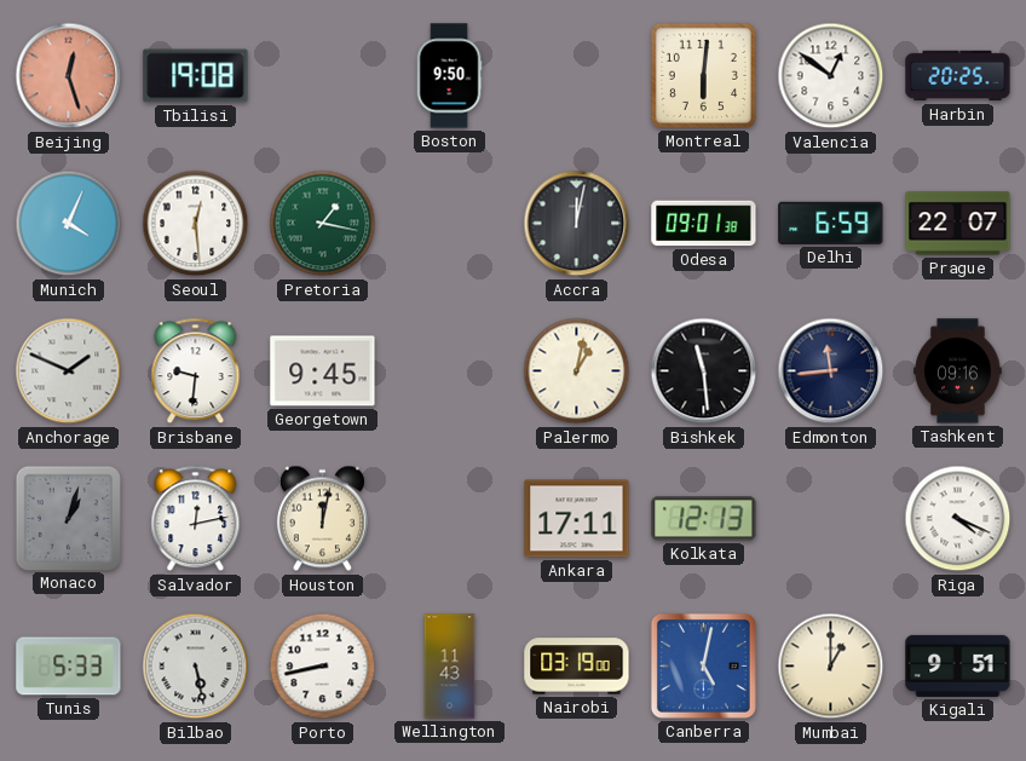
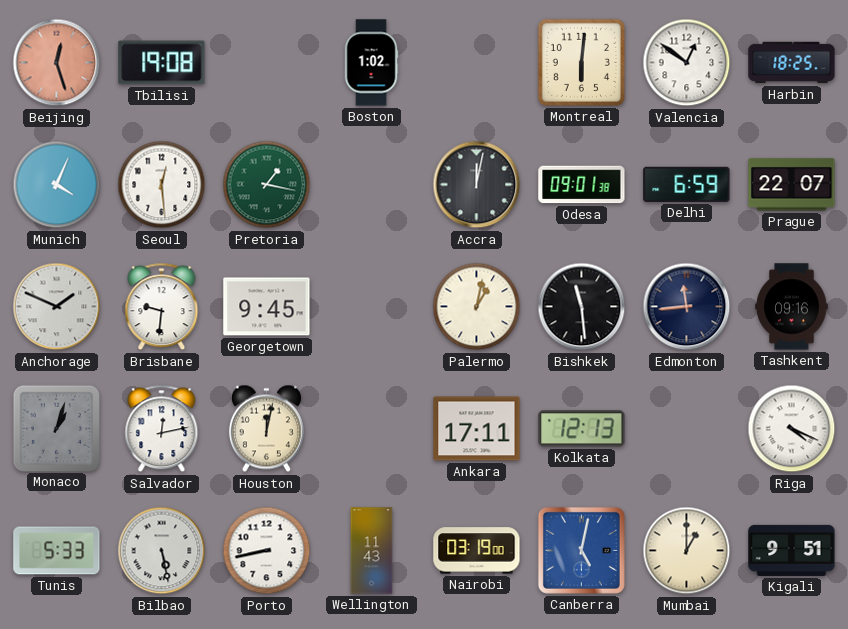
Boston: 9:50 -> 1:02 (371, 63)
Harbin: 20:25 -> 18:25 (792, 63)
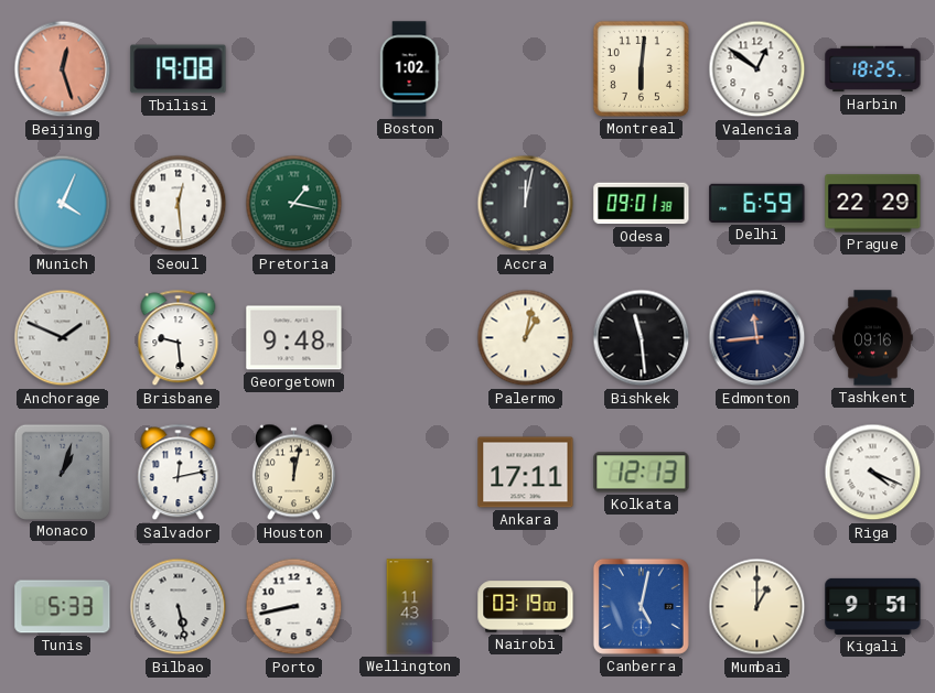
Prague: 22:07 -> 22:29 (873, 204)
Brisbane: 9:31 -> 9:29 (179, 338)
Georgetown: 9:45 -> 9:48 (294, 338)
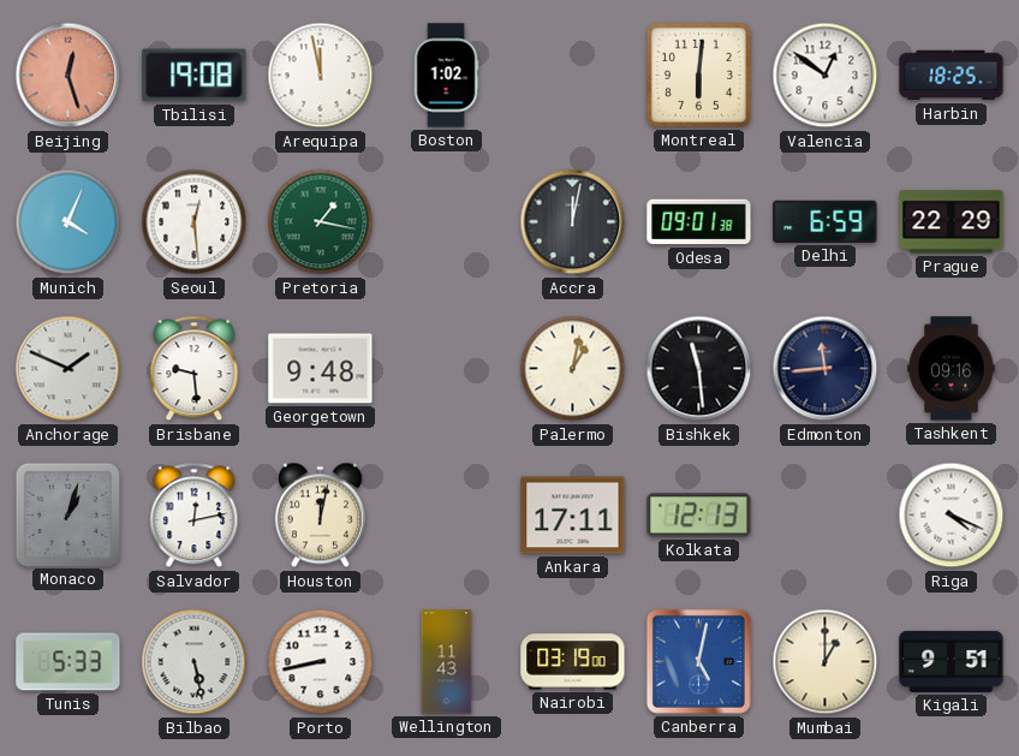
Arequipa: none -> 11:58 (321, 76)
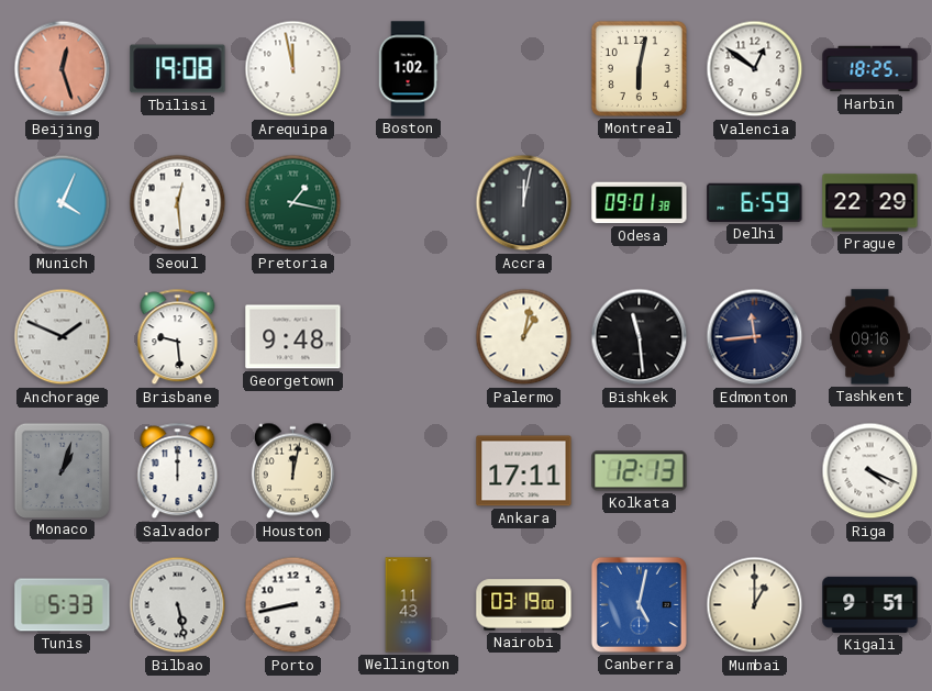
Montreal: 6:01 -> 6:02 (639, 68)
Salvador: 12:13 -> 12:00 (178, 471)
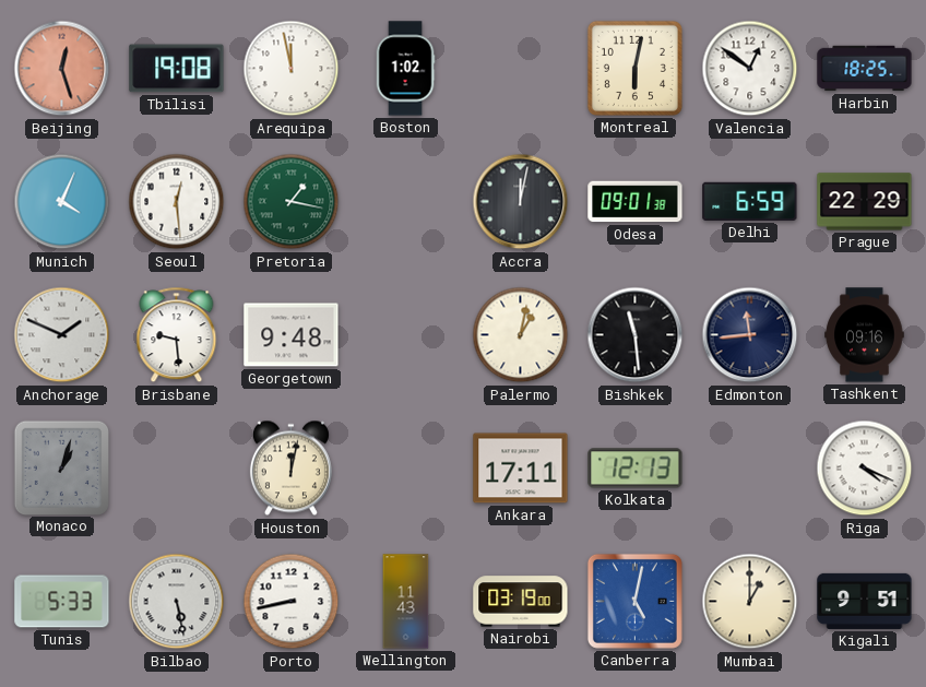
Salvador: 12:00 -> none (178, 471)
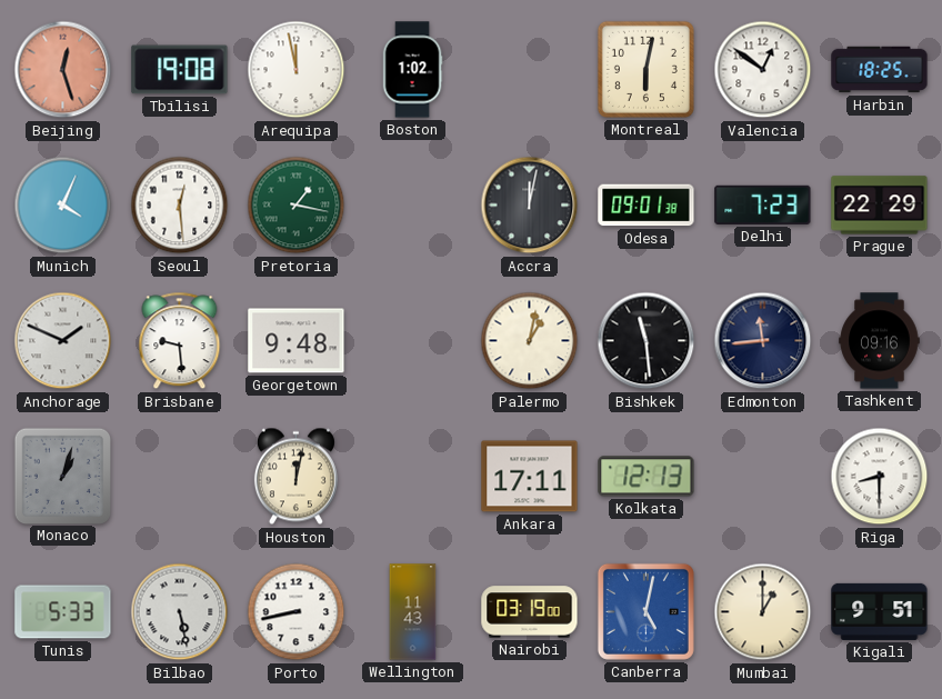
Delhi: 6:59 -> 7:23 (763, 204)
Riga: 4:19 -> 8:30 (880, 477)
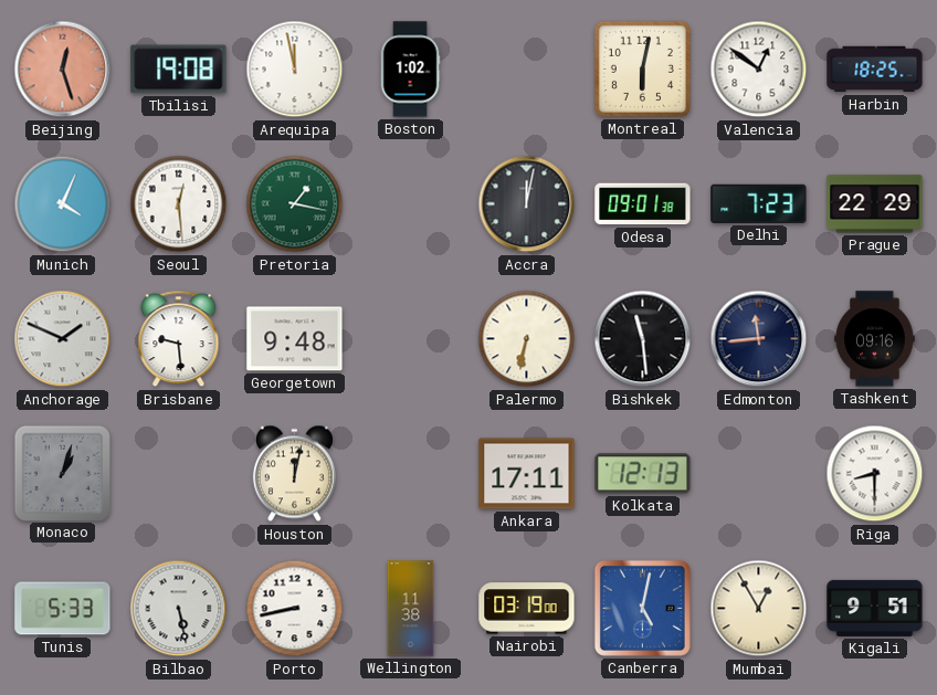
Palermo: 1:02 -> 6:32 (527, 339)
Wellington: 11:43 -> 11:38 (411, 609)
Mumbai: 1:00 -> 12:55 (759, 609)
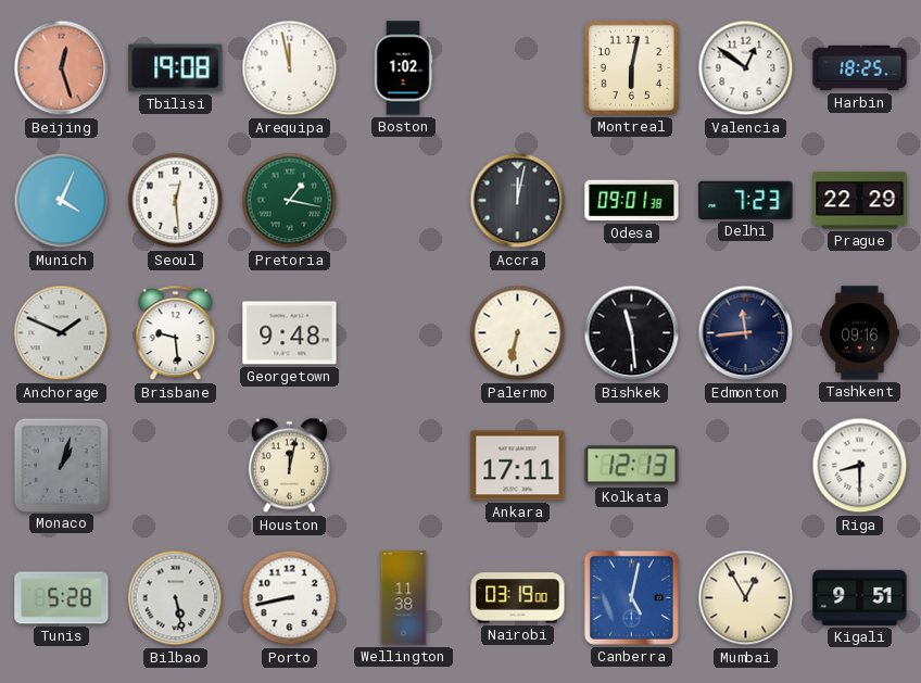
Tunis: 5:33 -> 5:28 (62, 598)
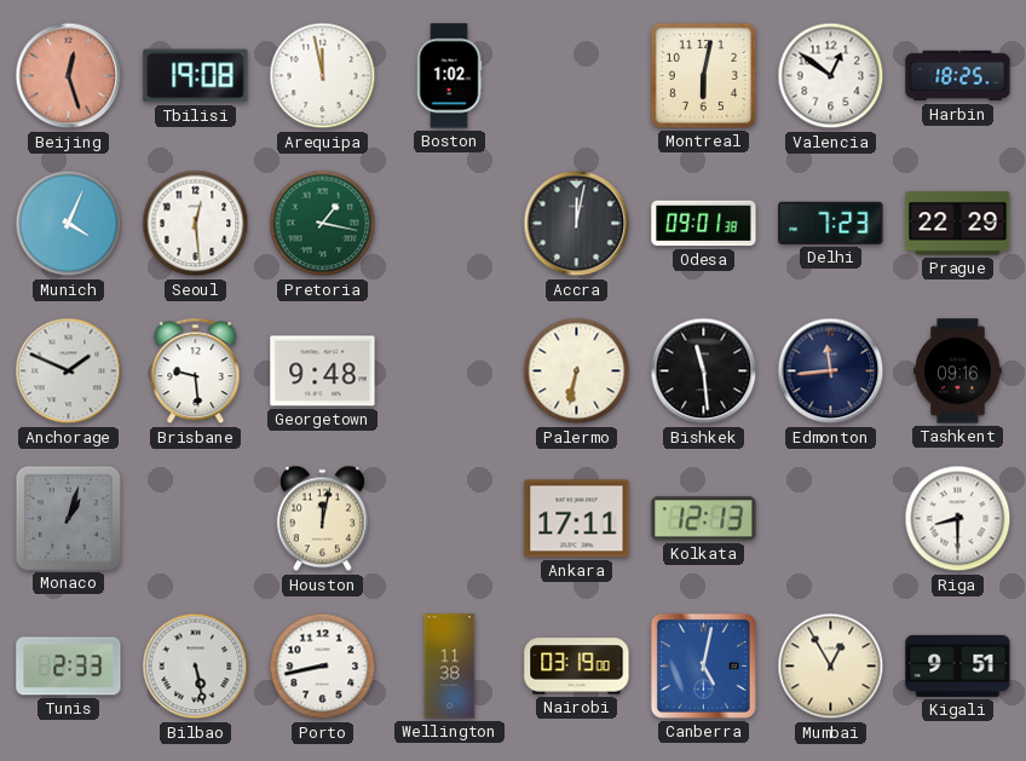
Tunis: 5:28 -> 2:33 (69, 667)
